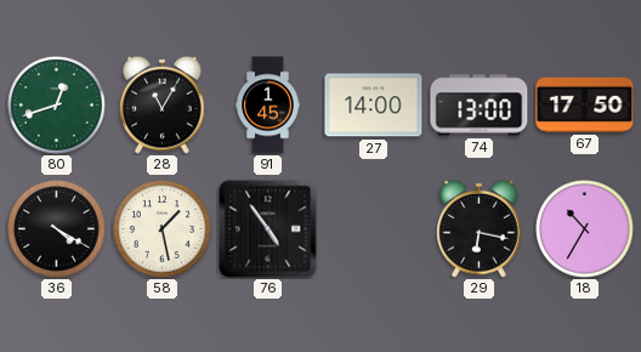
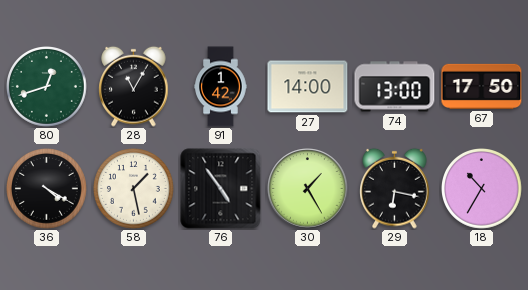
91: 1:45 -> 1:42 (221, 87)
30: none -> 1:25 (308, 189)
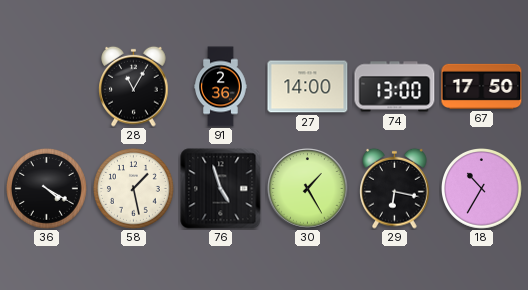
80: 12:42 -> none (47, 87)
91: 1:42 -> 2:36 (221, 87)
76: 4:54 -> 4:57 (221, 189)
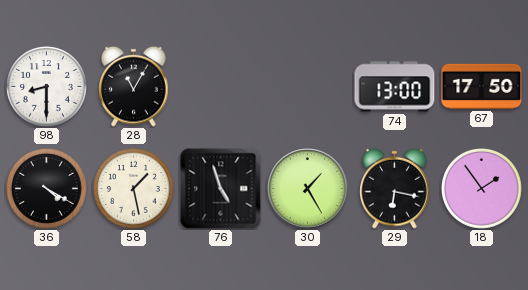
98: none -> 8:30 (47, 87)
91: 2:36 -> none (221, 87)
27: 14:00 -> none (308, 87)
18: 10:35 -> 1:54 (482, 189)
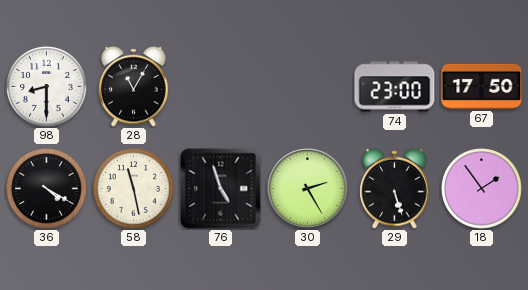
74: 13:00 -> 23:00 (395, 87)
58: 1:28 -> 11:28 (134, 189)
30: 1:25 -> 2:25 (308, 189)
29: 6:17 -> 5:27 (395, 188)
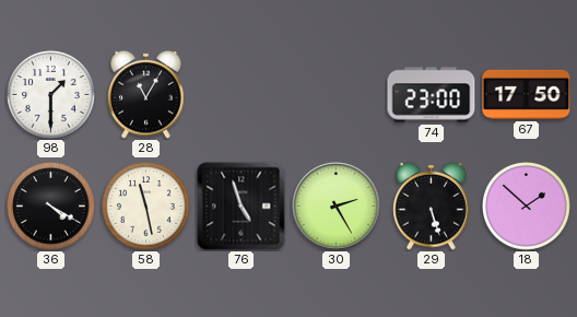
98: 8:30 -> 1:30 (51, 95)
18: 1:54 -> 1:52 (527, 207)
